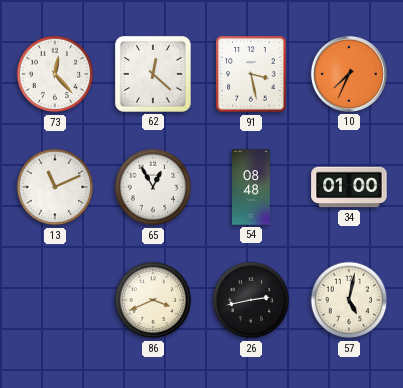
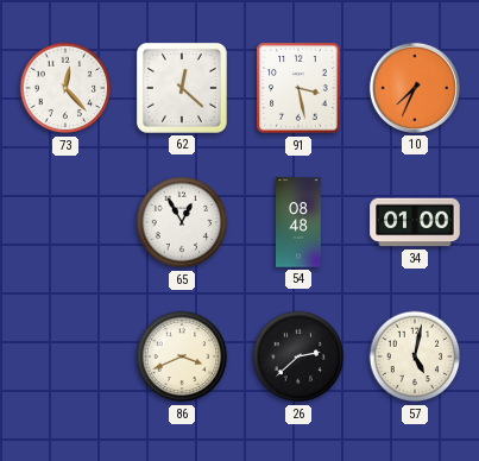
13: 11:11 -> none (55, 187)
26: 2:43 -> 2:38 (298, 356)
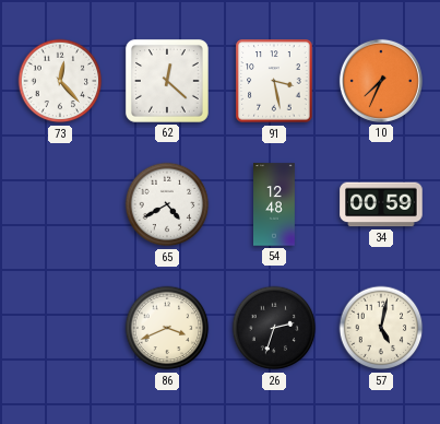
65: 12:55 -> 4:40 (167, 204)
54: 08:48 -> 12:48 (275, 204)
34: 01:00 -> 00:59 (381, 204)
26: 2:38 -> 2:33 (274, 328)
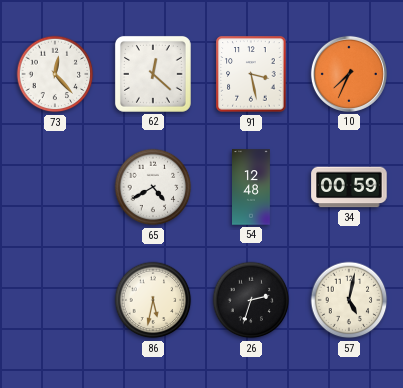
86: 3:41 -> 5:32 (153, 300)
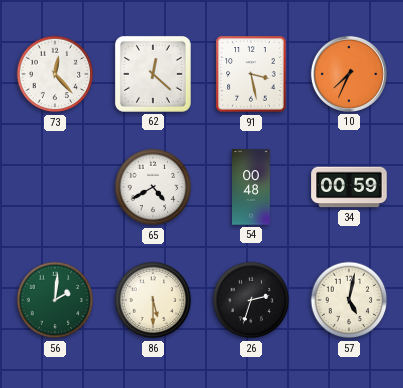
54: 12:48 -> 00:48 (252, 187)
56: none -> 2:01 (55, 300)
86: 5:32 -> 5:30 (153, 300)
